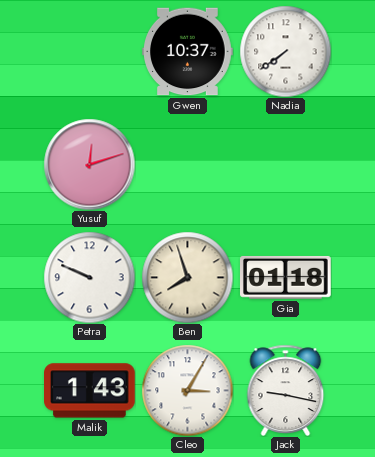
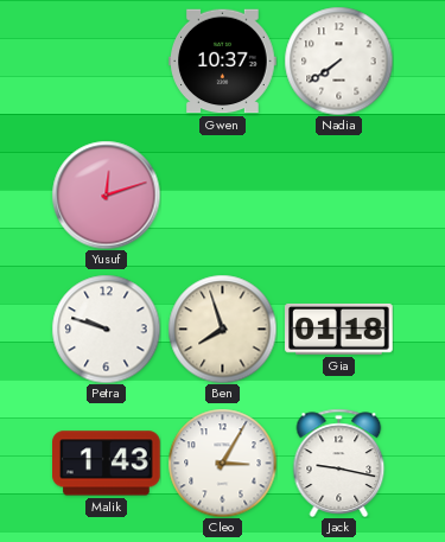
Petra: 9:49 -> 9:48 (106, 329)
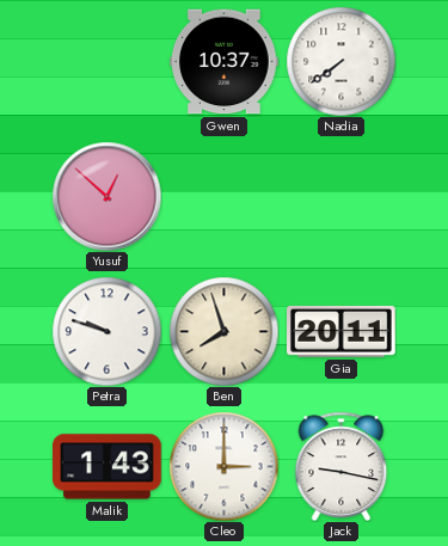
Yusuf: 12:12 -> 12:52 (106, 196)
Gia: 01:18 -> 20:11 (342, 331)
Cleo: 3:05 -> 3:00 (223, 466)
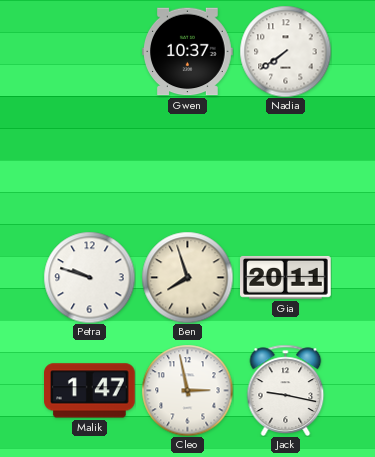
Yusuf: 12:52 -> none (106, 196)
Malik: 1:43 -> 1:47 (90, 391)
Cleo: 3:00 -> 2:58 (187, 390)
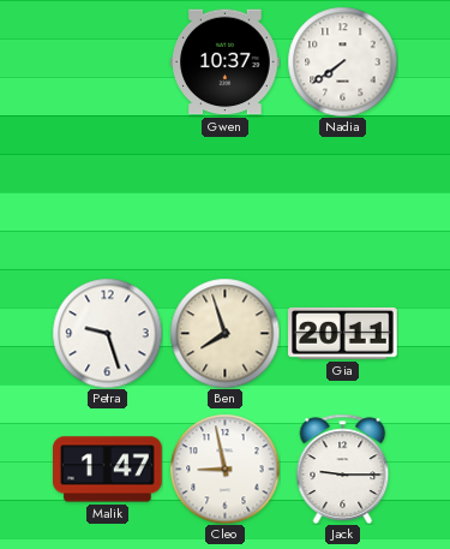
Petra: 9:48 -> 9:27 (107, 333)
Cleo: 2:58 -> 8:58 (224, 469)
Jack: 9:17 -> 9:15 (343, 469)
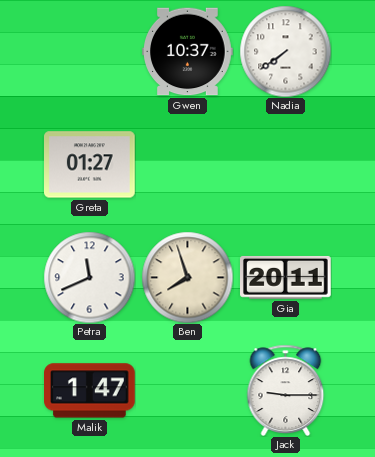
Greta: none -> 01:27 (90, 165)
Petra: 9:27 -> 11:41 (89, 277)
Cleo: 8:58 -> none (224, 469)
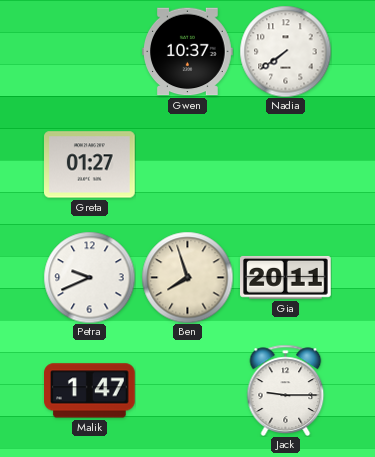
Petra: 11:41 -> 9:41 (89, 277)
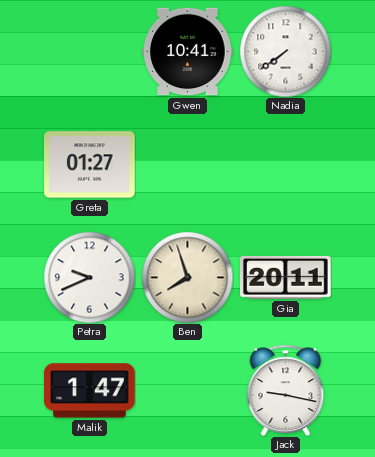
Gwen: 10:37 -> 10:41 (188, 52)
Jack: 9:15 -> 9:17 (286, 390)
